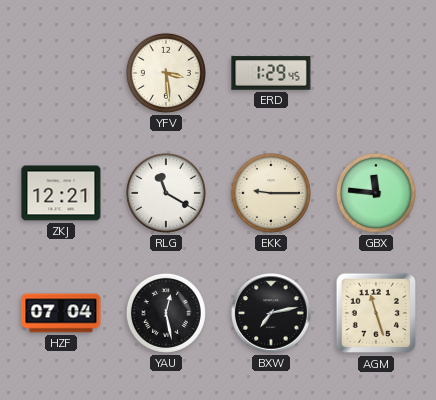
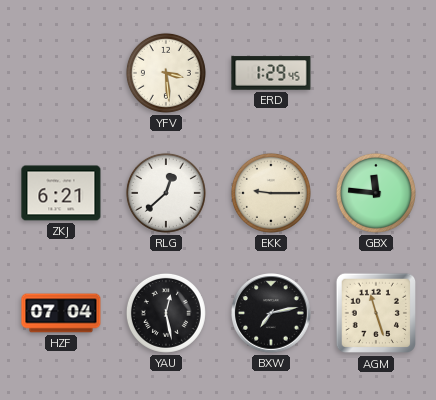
ZKJ: 12:21 -> 6:21 (61, 193)
RLG: 11:20 -> 12:38 (166, 193)
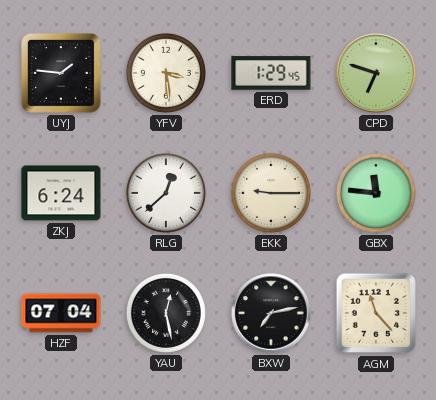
UYJ: none -> 1:46 (62, 74)
CPD: none -> 6:48 (376, 73)
ZKJ: 6:21 -> 6:24 (61, 193)
AGM: 11:27 -> 11:23 (376, 313)
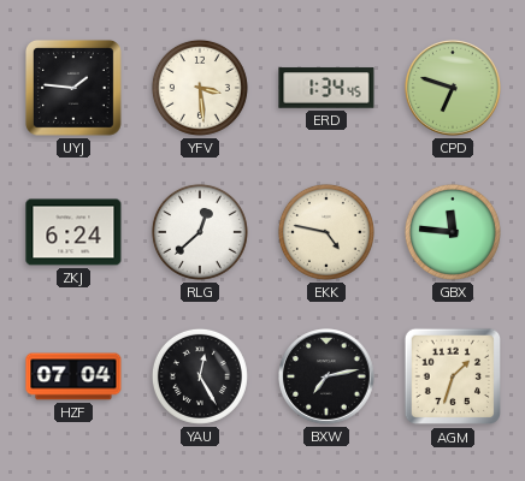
ERD: 1:29 -> 1:34 (326, 88)
EKK: 9:15 -> 4:47 (326, 232)
YAU: 12:28 -> 12:25 (200, 376)
AGM: 11:23 -> 1:33 (453, 376)
